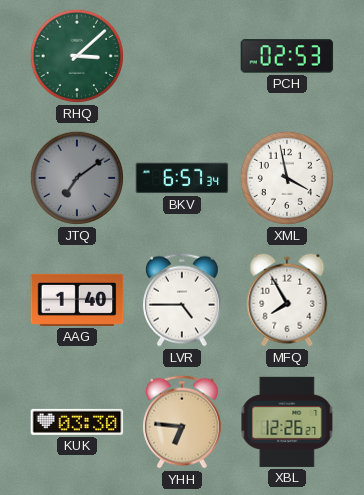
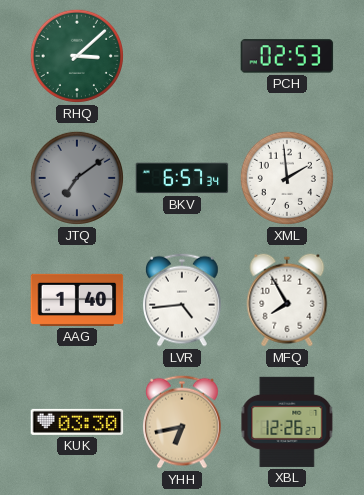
XML: 3:58 -> 1:59 (287, 178)
LVR: 4:45 -> 4:44 (183, 300)
YHH: 6:46 -> 6:43 (183, 422)
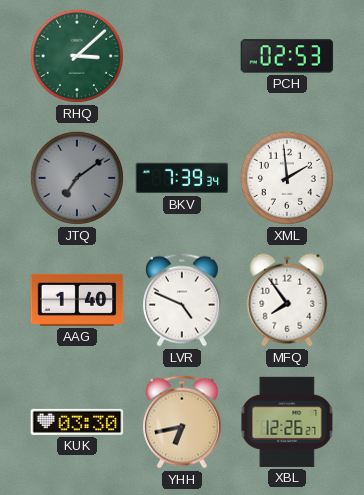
BKV: 6:57 -> 7:39 (182, 178)
LVR: 4:44 -> 4:49 (183, 300)
MFQ: 7:55 -> 7:54 (287, 300)
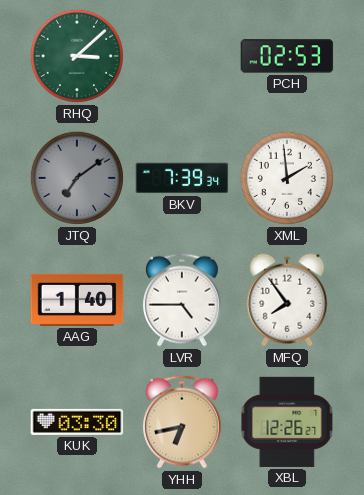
LVR: 4:49 -> 4:45 (183, 300)
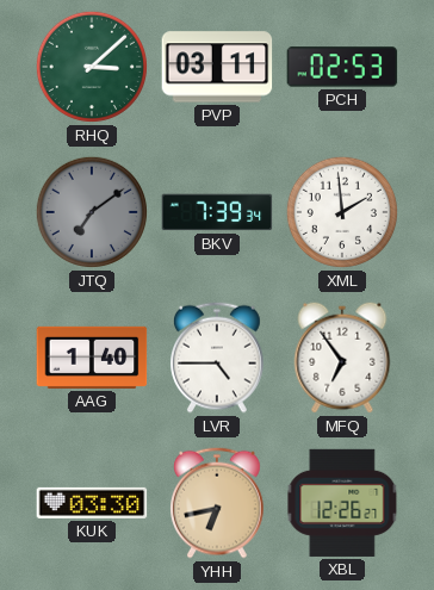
PVP: none -> 03:11 (217, 67)
MFQ: 7:54 -> 6:54 (342, 358)
